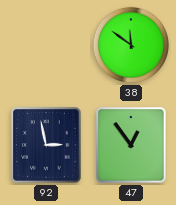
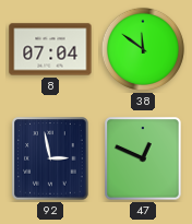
8: none -> 07:04 (50, 49)
47: 12:54 -> 12:49 (143, 158)
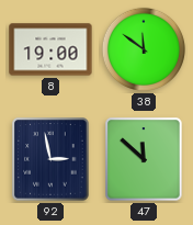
8: 07:04 -> 19:00 (50, 49)
47: 12:49 -> 11:52 (144, 159)
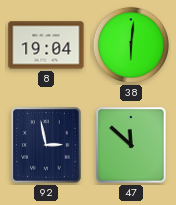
8: 19:00 -> 19:04 (46, 45)
38: 11:51 -> 6:01 (131, 45)
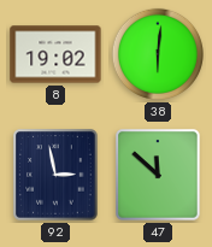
8: 19:04 -> 19:02 (55, 54)
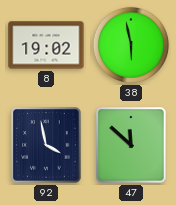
38: 6:01 -> 5:58 (131, 45)
92: 2:58 -> 3:58 (46, 145)
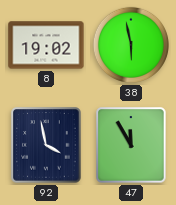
47: 11:52 -> 11:55 (131, 145)
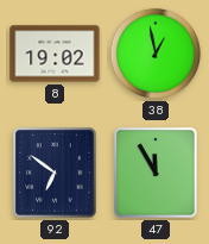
38: 5:58 -> 12:58 (156, 54)
92: 3:58 -> 6:51 (55, 173)
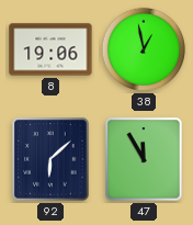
8: 19:02 -> 19:06 (50, 49)
92: 6:51 -> 6:08 (50, 159)
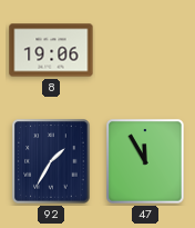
38: 12:58 -> none (144, 49)
92: 6:08 -> 1:35 (51, 161)
